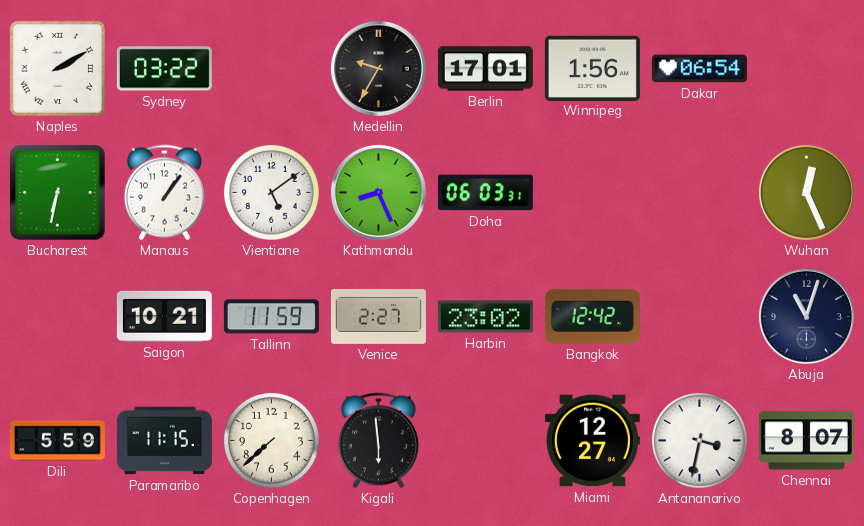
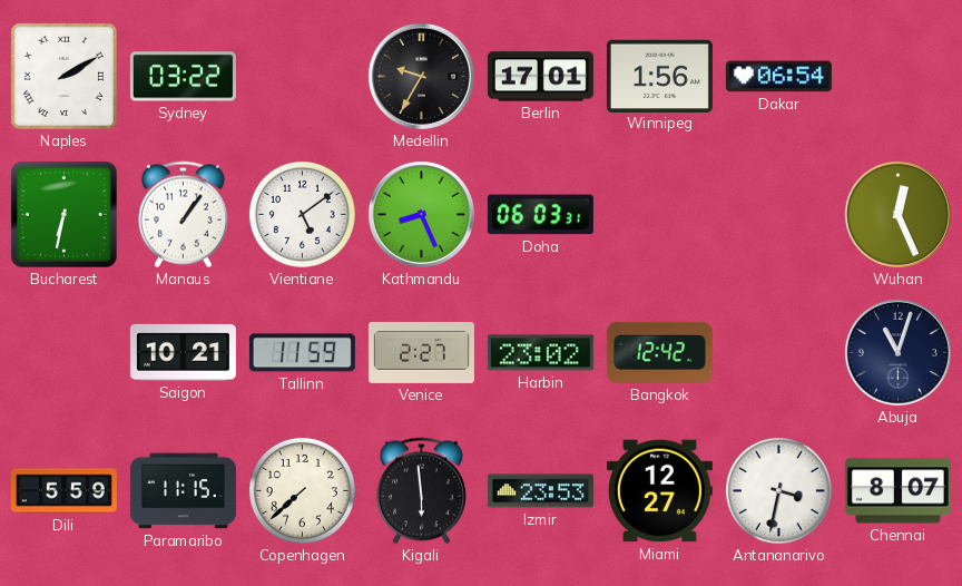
Izmir: none -> 23:53 (540, 491)
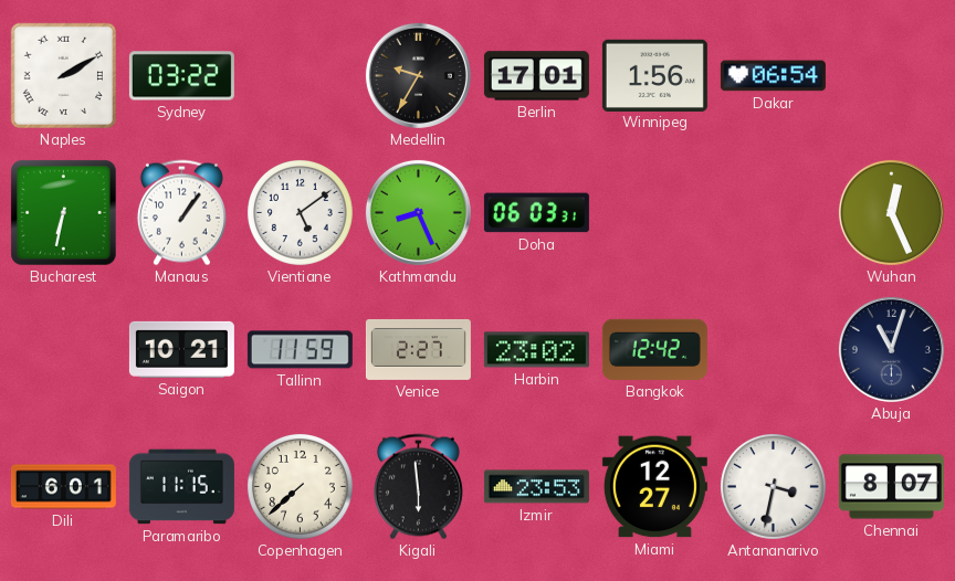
Dili: 5:59 -> 6:01 (63, 487)
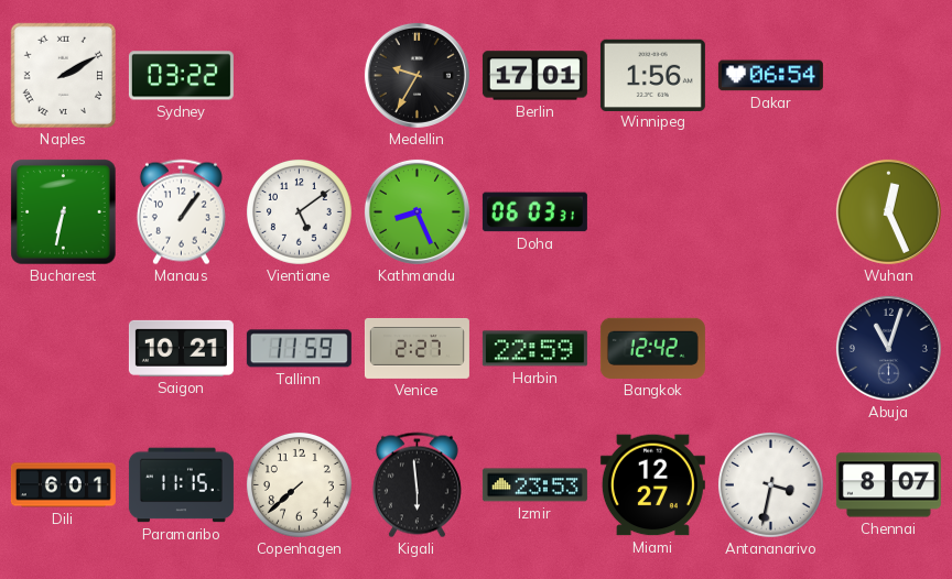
Harbin: 23:02 -> 22:59 (534, 349)
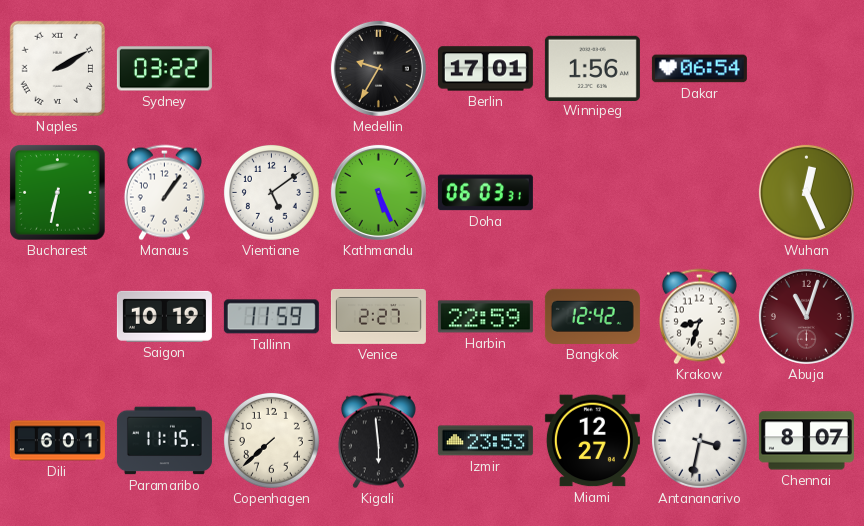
Kathmandu: 8:26 -> 5:26 (378, 192)
Saigon: 10:21 -> 10:19 (164, 316)
Krakow: none -> 8:33 (699, 317)
Abuja dial: navy -> burgundy (806, 316)
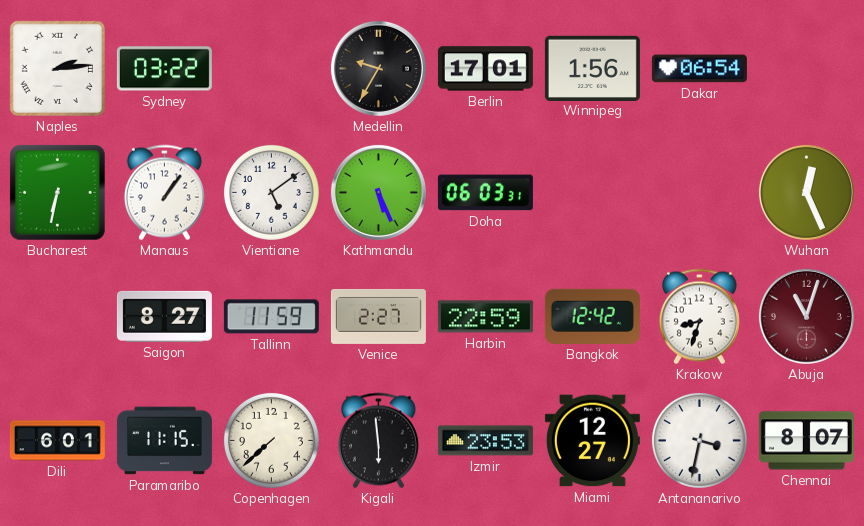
Naples: 2:10 -> 2:14 (57, 68)
Saigon: 10:19 -> 8:27 (164, 316)
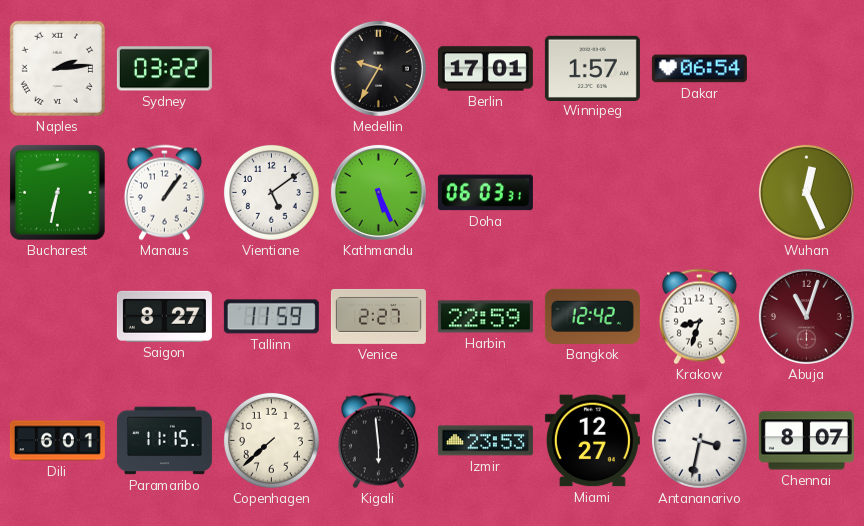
Winnipeg: 1:56 -> 1:57 (592, 68)
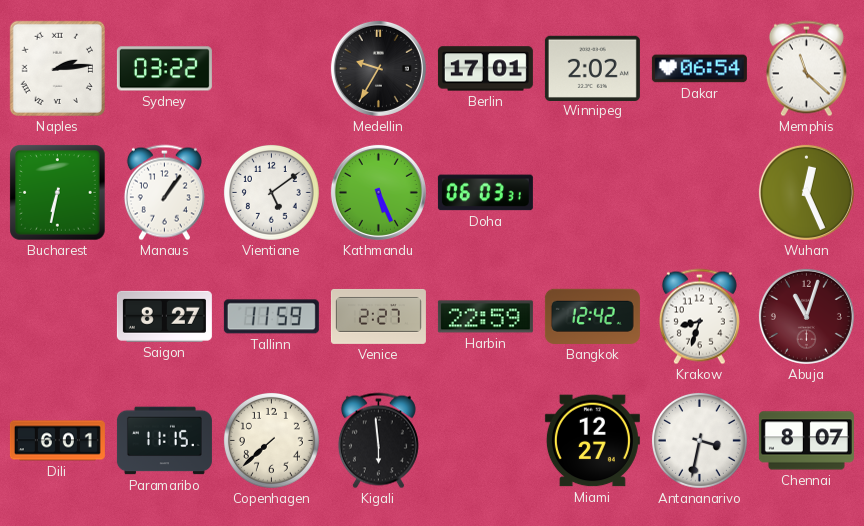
Winnipeg: 1:57 -> 2:02 (592, 68)
Memphis: none -> 11:22 (806, 69)
Izmir: 23:53 -> none (485, 441)
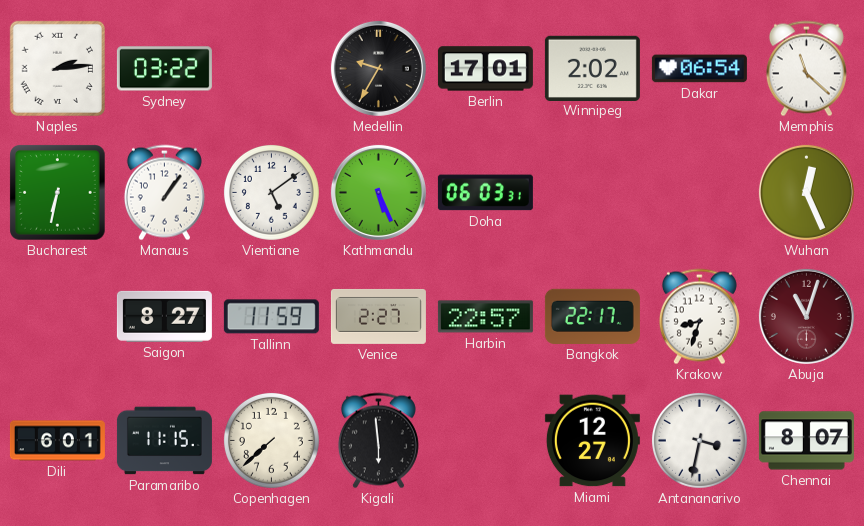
Harbin: 22:59 -> 22:57 (485, 317)
Bangkok: 12:42 -> 22:17 (592, 316)
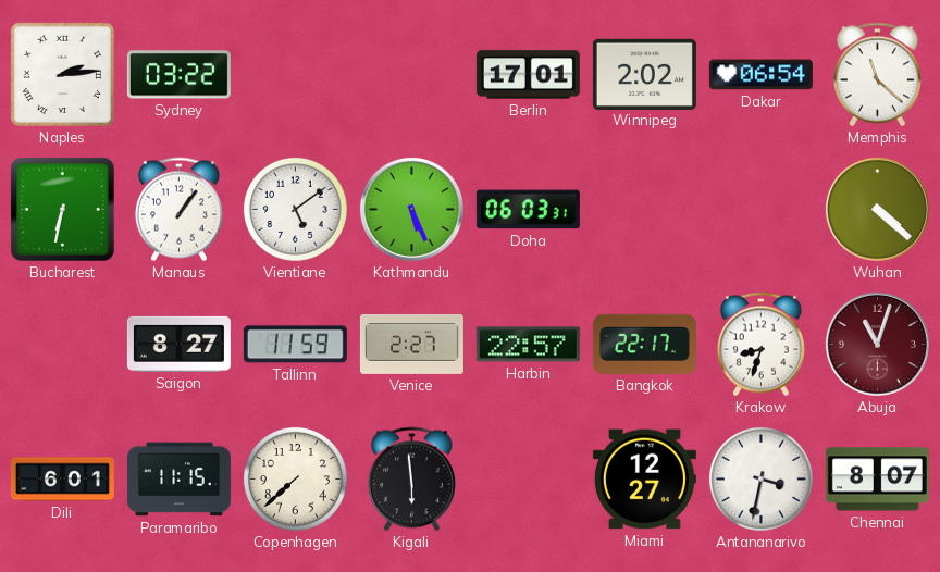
Medellin: 9:35 -> none (378, 68)
Wuhan: 12:26 -> 4:22 (877, 209)
